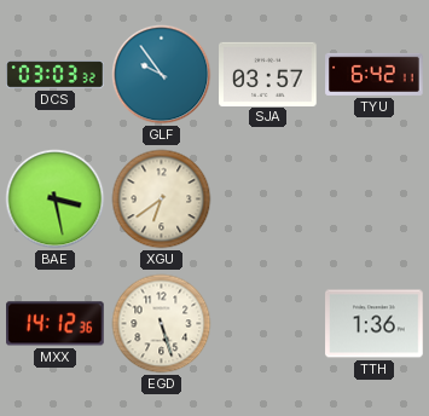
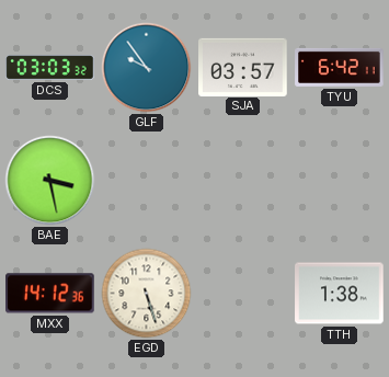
XGU: 6:39 -> none (162, 200)
TTH: 1:36 -> 1:38 (340, 294)
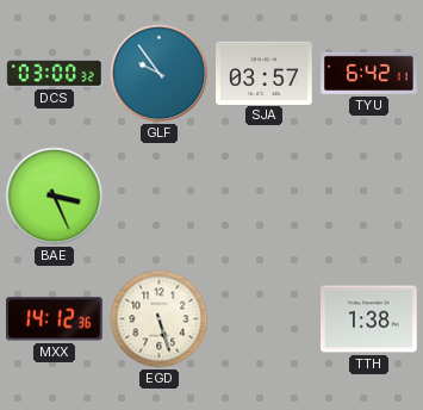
DCS: 03:03 -> 03:00 (55, 74)
BAE: 3:28 -> 3:26 (55, 197)
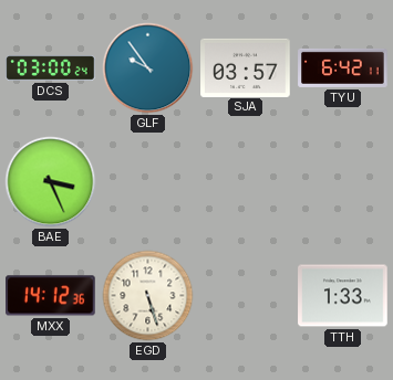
DCS: 03:00:32 -> 03:00:24 (51, 68)
TTH: 1:38 -> 1:33 (343, 296)
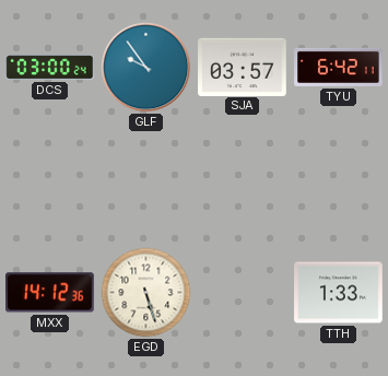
BAE: 3:26 -> none (51, 182)
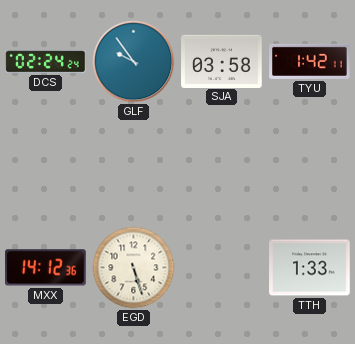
DCS: 03:00 -> 02:24 (46, 62)
SJA: 03:57 -> 03:58 (222, 61)
TYU: 6:42 -> 1:42 (310, 61)
